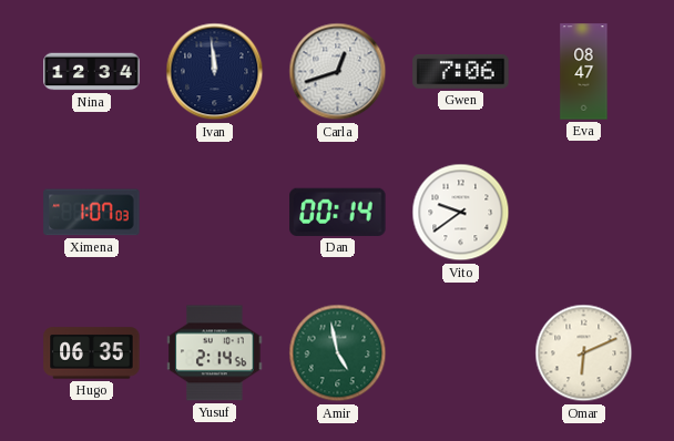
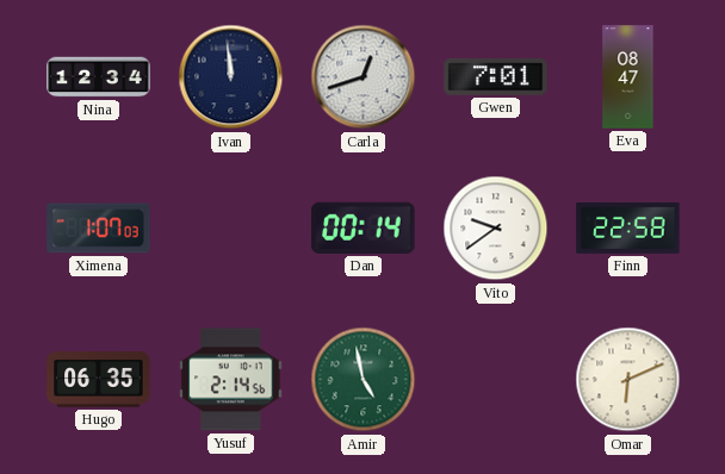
Gwen: 7:06 -> 7:01 (496, 77)
Finn: none -> 22:58 (628, 227)
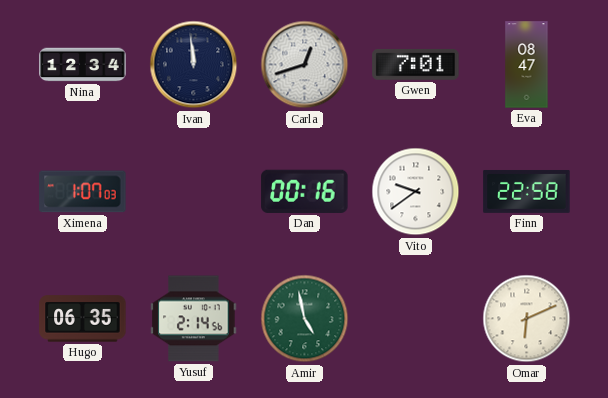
Dan: 00:14 -> 00:16 (305, 191)
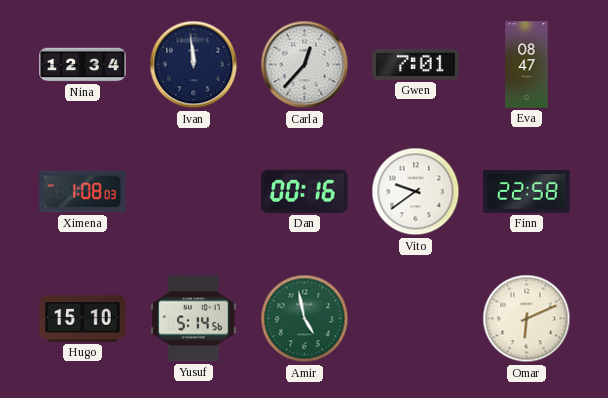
Carla: 12:42 -> 12:37 (305, 65)
Ximena: 1:07 -> 1:08 (83, 192)
Hugo: 06:35 -> 15:10 (83, 319)
Yusuf: 2:14 -> 5:14 (194, 319)
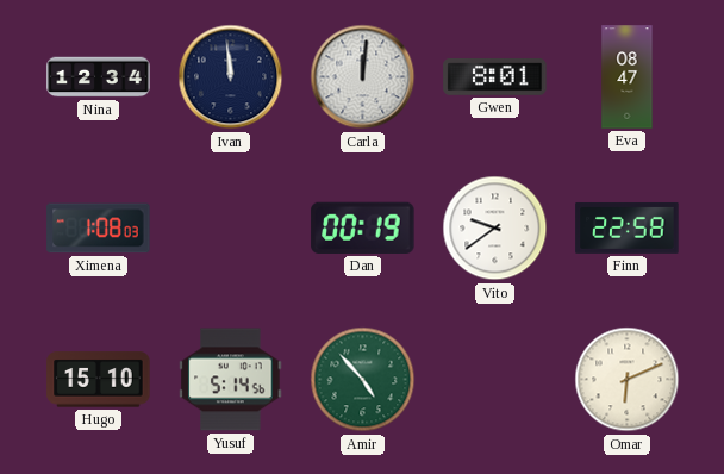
Carla: 12:37 -> 12:01 (363, 77)
Gwen: 7:01 -> 8:01 (495, 77)
Dan: 00:16 -> 00:19 (363, 227)
Amir: 4:58 -> 4:53 (363, 380)
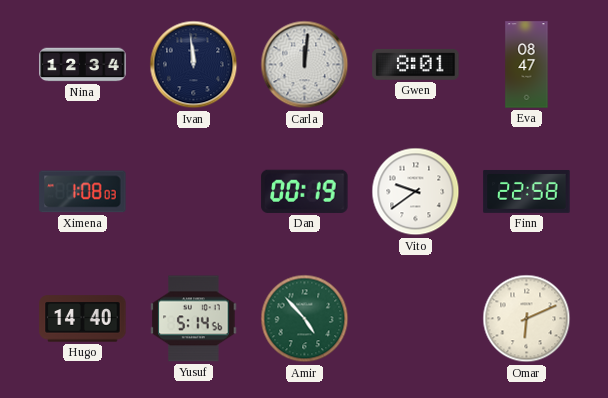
Hugo: 15:10 -> 14:40 (83, 319)
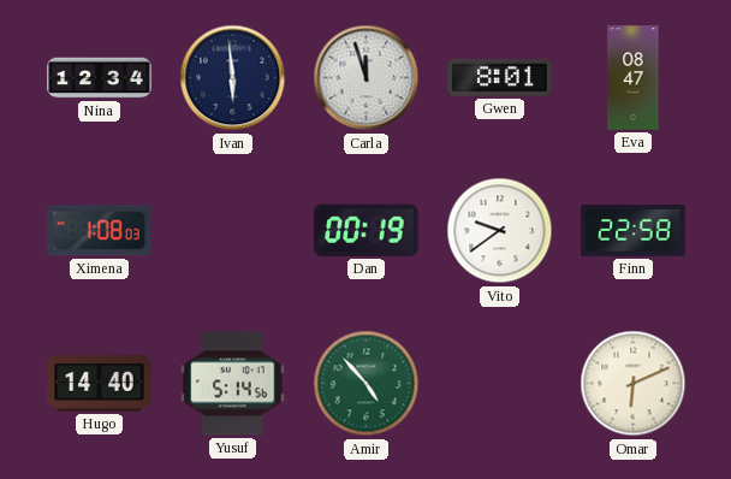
Ivan: 11:59 -> 5:59 (233, 78)
Carla: 12:01 -> 11:57 (367, 78)
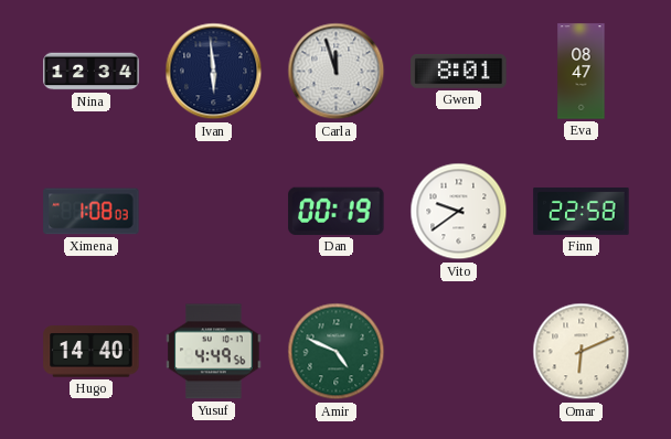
Yusuf: 5:14 -> 4:49 (214, 352)
Amir: 4:53 -> 4:49 (337, 352)
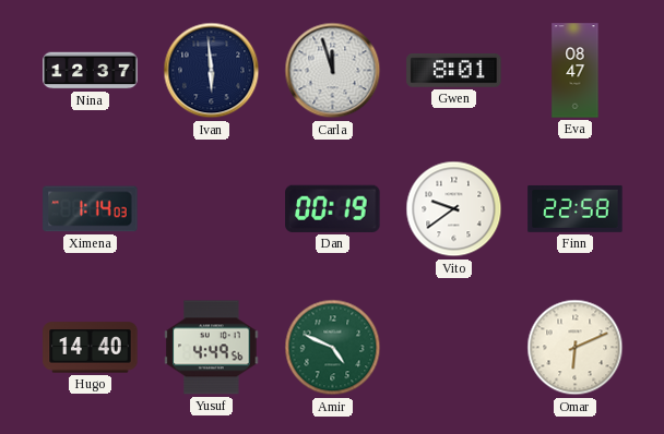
Nina: 12:34 -> 12:37 (91, 71)
Ximena: 1:08 -> 1:14 (91, 209)
